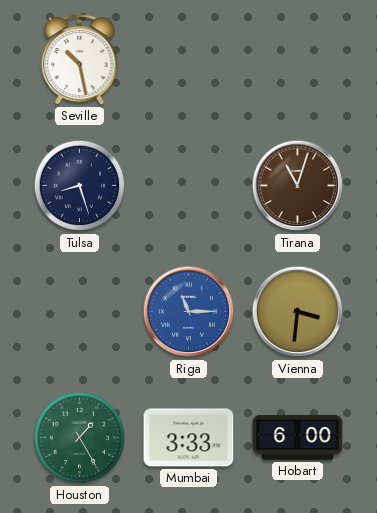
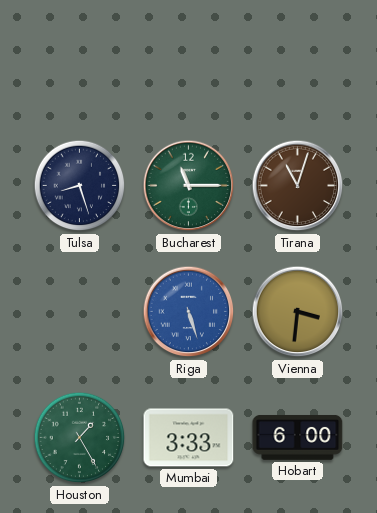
Seville: 10:28 -> none (80, 60)
Bucharest: none -> 11:15 (189, 186)
Riga: 11:15 -> 5:27 (189, 312)
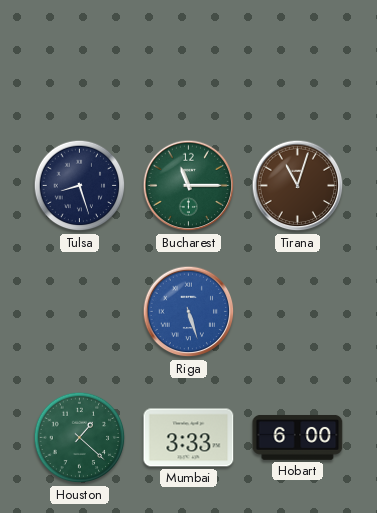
Vienna: 3:31 -> none (298, 312)
Houston: 1:25 -> 1:22 (80, 438)
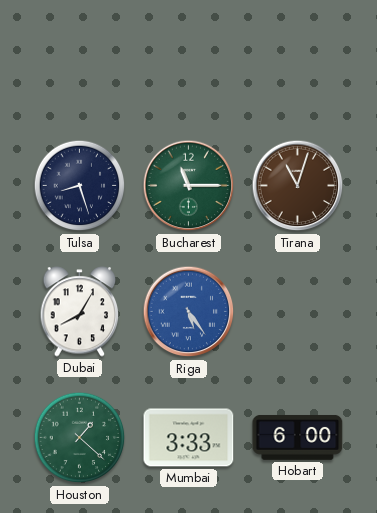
Dubai: none -> 8:05 (80, 312)
Riga: 5:27 -> 5:24 (189, 312)
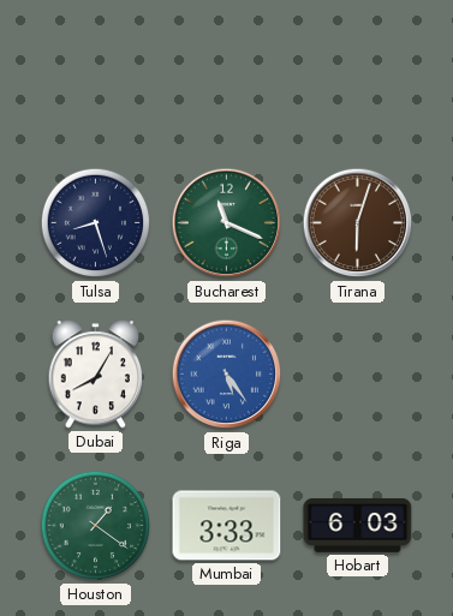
Bucharest: 11:15 -> 11:19 (227, 223)
Tirana: 11:03 -> 6:03 (358, 223)
Houston: 1:22 -> 1:21 (96, 526)
Hobart: 6:00 -> 6:03 (358, 525)
